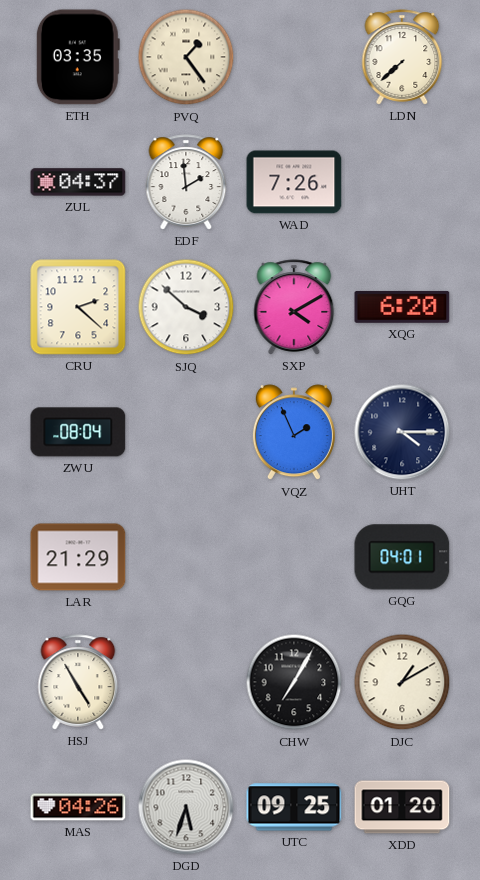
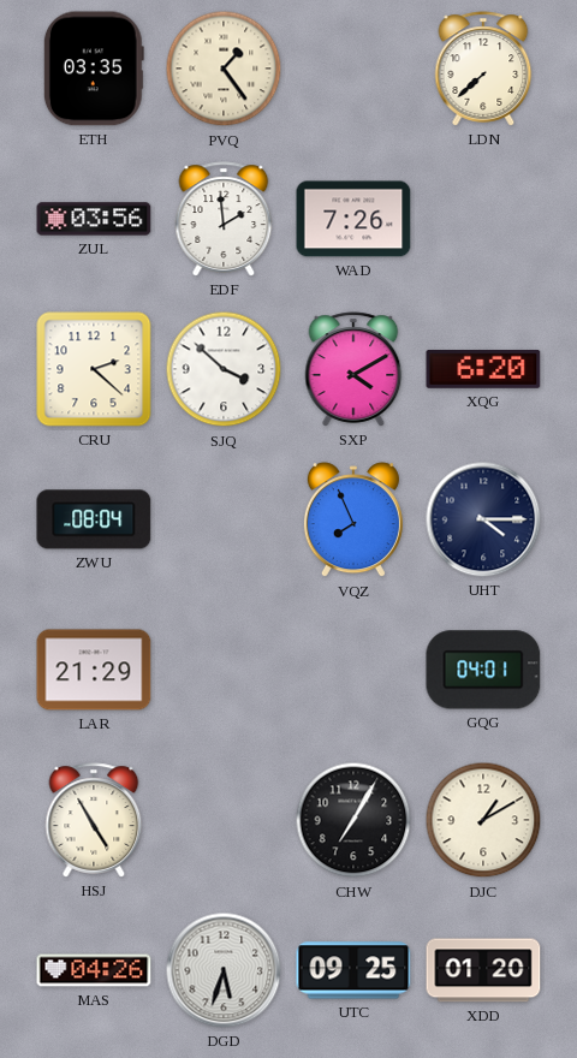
ZUL: 04:37 -> 03:56 (94, 219)
VQZ: 1:56 -> 7:56 (353, 521)
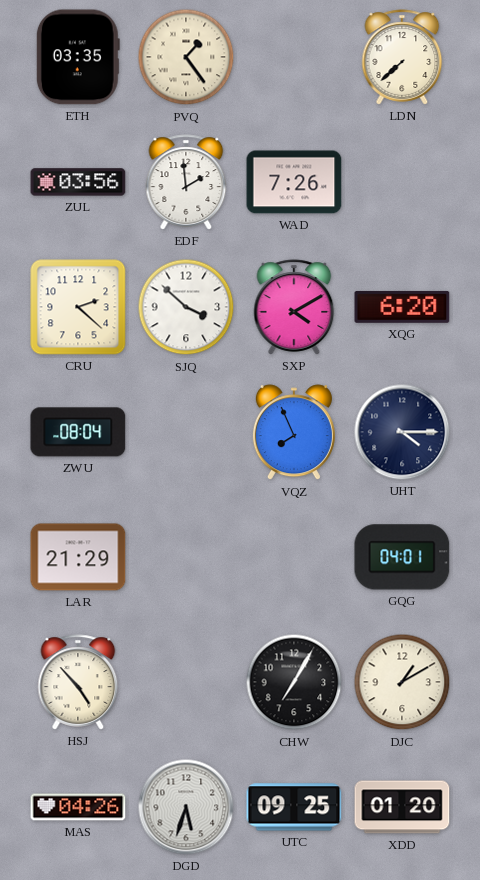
HSJ: 4:55 -> 4:53 (78, 682)
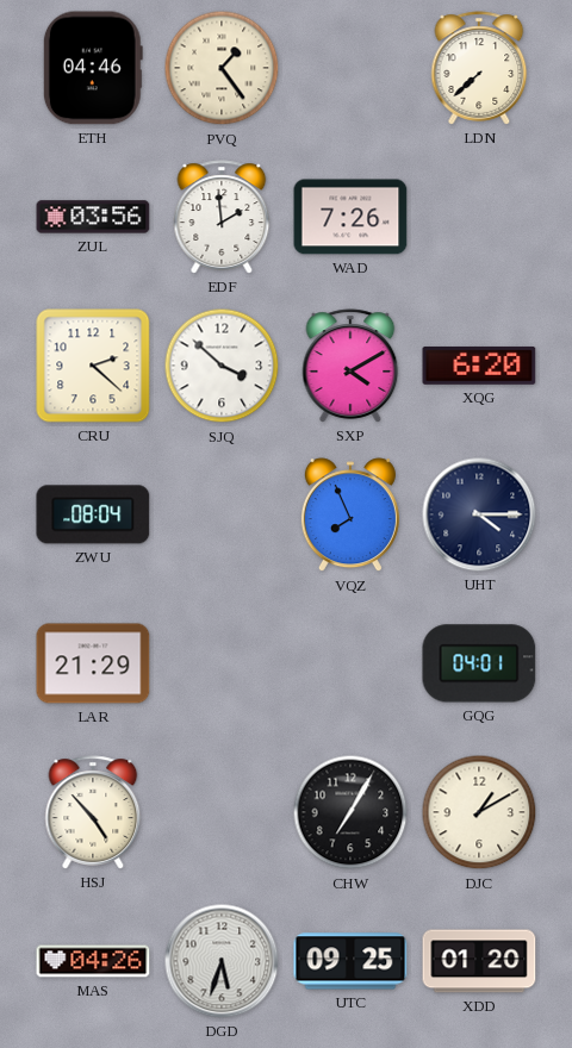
ETH: 03:35 -> 04:46 (93, 68)
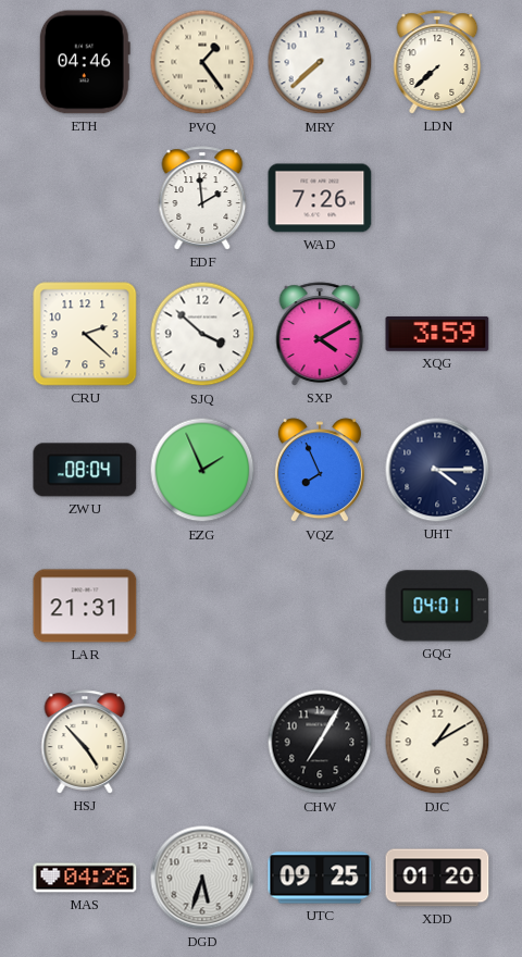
MRY: none -> 7:38 (320, 62)
ZUL: 03:56 -> none (93, 217)
XQG: 6:20 -> 3:59 (437, 334)
EZG: none -> 1:56 (202, 470)
LAR: 21:29 -> 21:31 (85, 606)
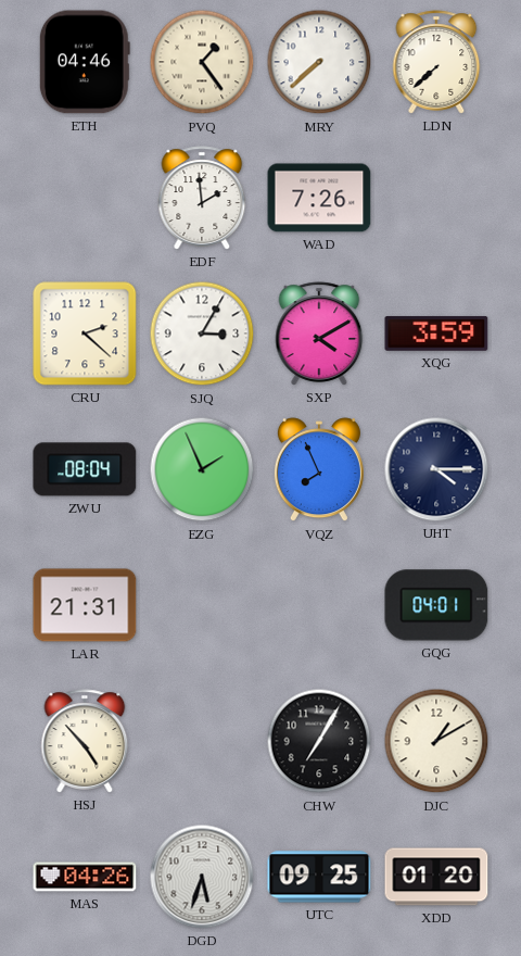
SJQ: 3:52 -> 3:05 (202, 334)
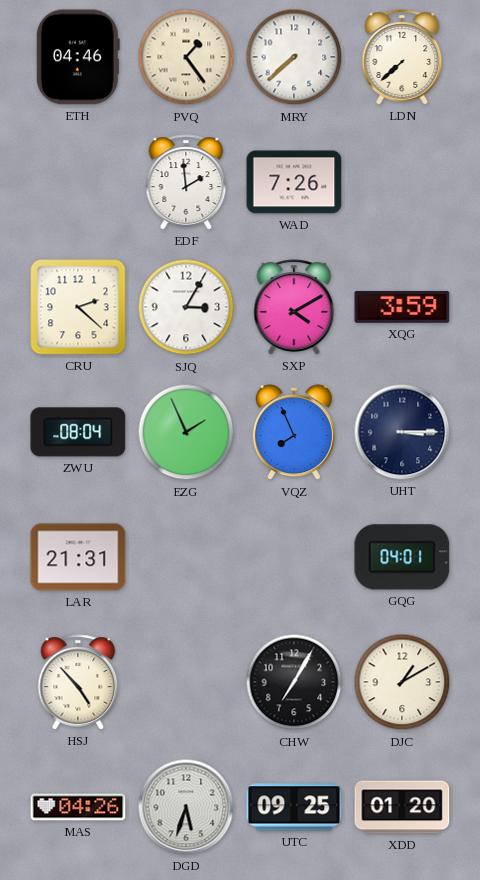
UHT: 4:15 -> 3:15 (402, 432)
